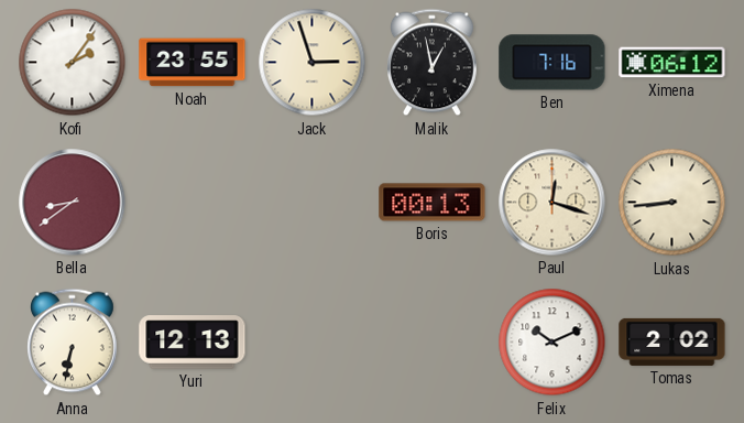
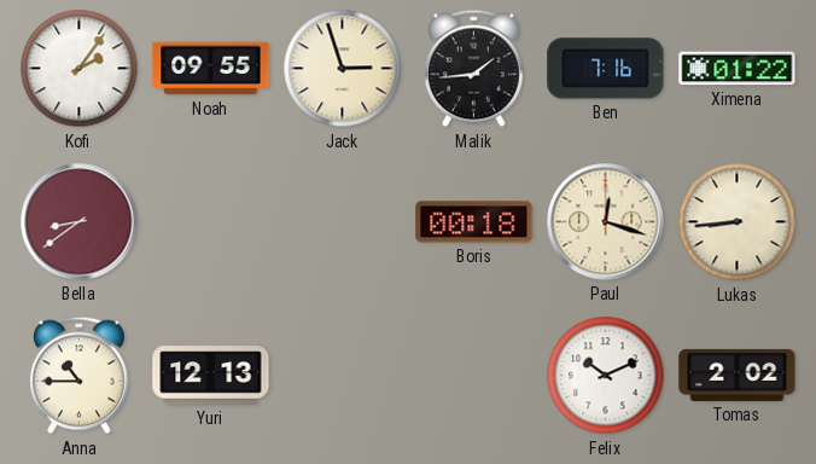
Noah: 23:55 -> 09:55 (211, 69)
Malik: 12:58 -> 1:44 (474, 69)
Ximena: 06:12 -> 01:22 (738, 69)
Boris: 00:13 -> 00:18 (474, 222)
Anna: 6:32 -> 10:45 (80, 376)
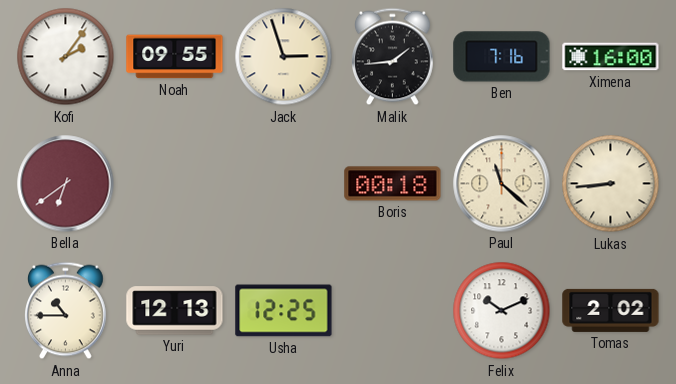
Ximena: 01:22 -> 16:00 (611, 57)
Bella: 8:39 -> 6:39 (66, 184)
Paul: 12:18 -> 11:22 (502, 184)
Usha: none -> 12:25 (284, 311)
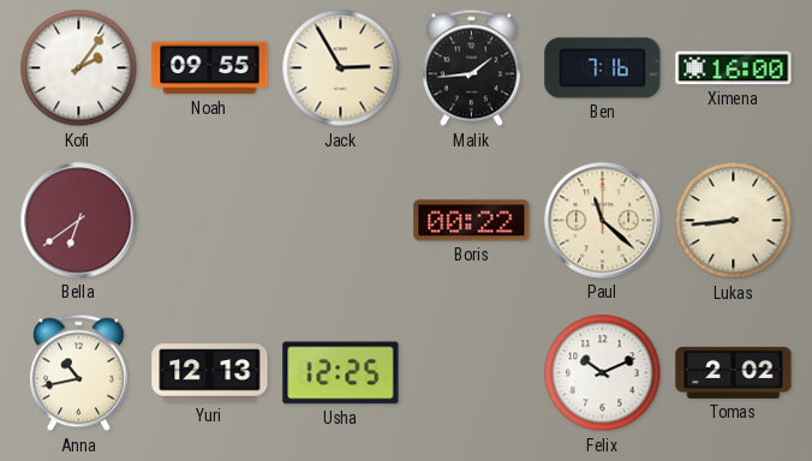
Jack: 2:57 -> 2:55 (341, 68)
Boris: 00:18 -> 00:22 (472, 221)
Anna: 10:45 -> 10:43 (79, 373)
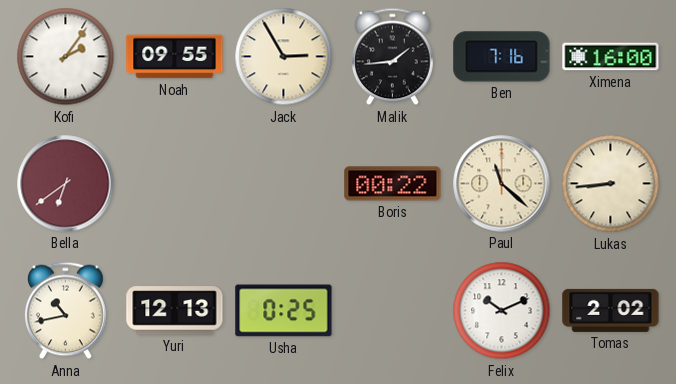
Usha: 12:25 -> 0:25 (284, 311)
